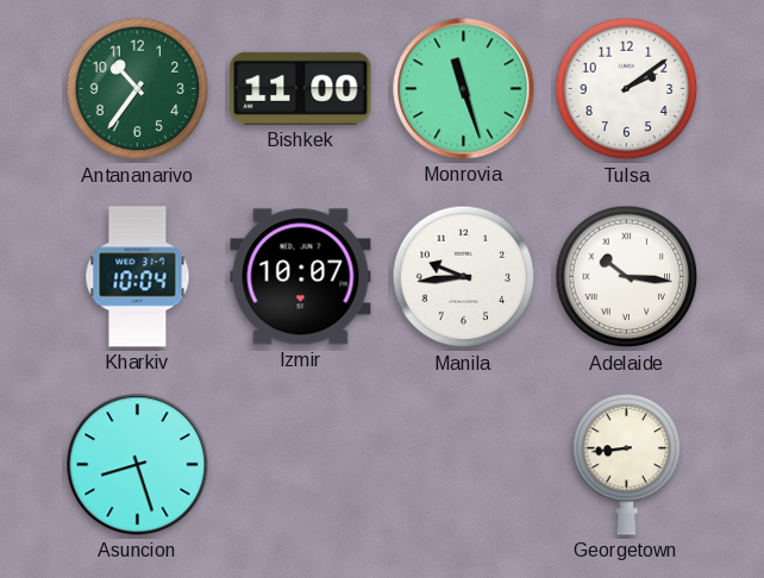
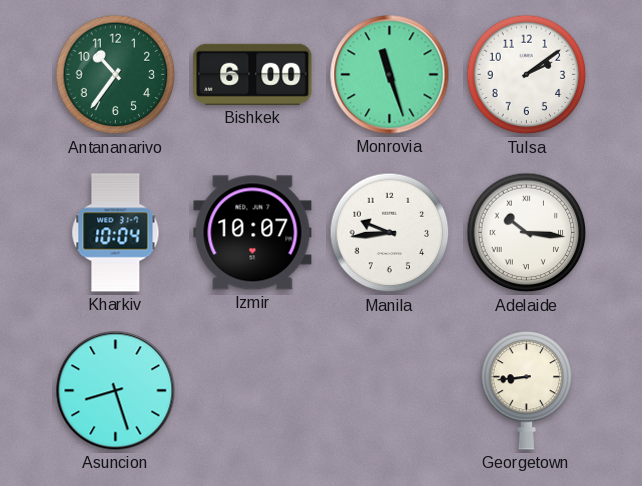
Bishkek: 11:00 -> 6:00 (253, 74)
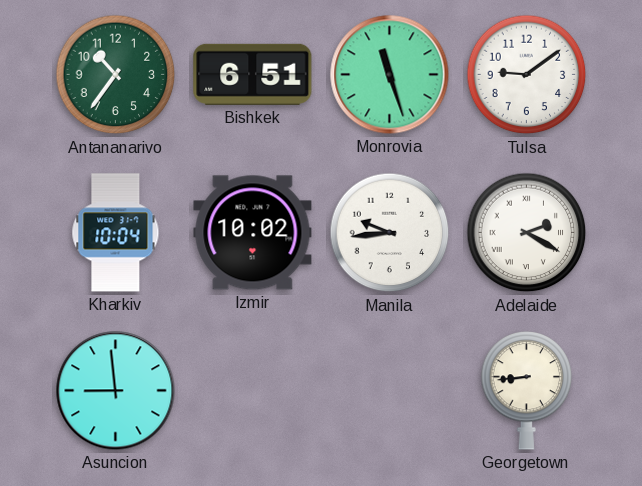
Bishkek: 6:00 -> 6:51 (253, 74)
Tulsa: 2:09 -> 9:09 (527, 75)
Izmir: 10:07 -> 10:02 (253, 233)
Adelaide: 10:16 -> 2:20 (527, 233)
Asuncion: 8:27 -> 8:59 (116, 391)
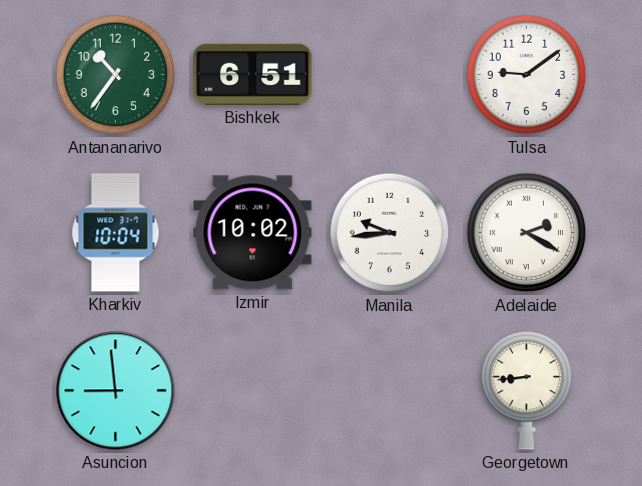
Monrovia: 11:27 -> none (390, 75)
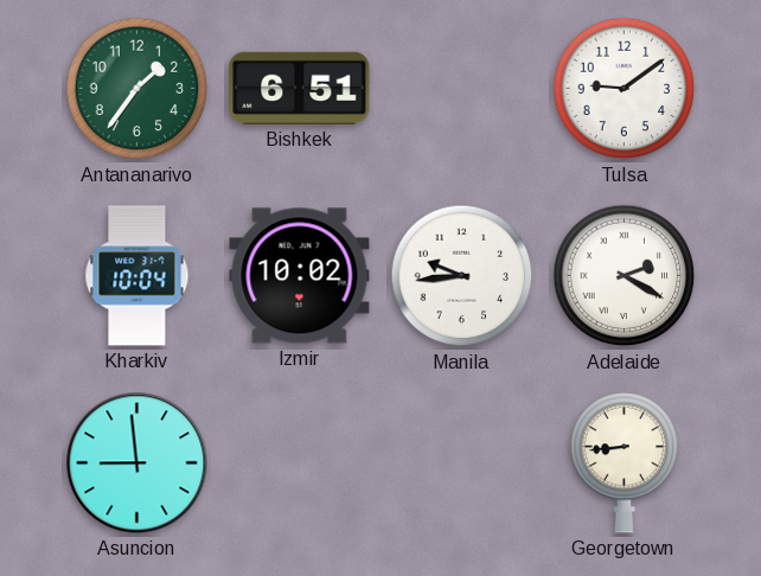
Antananarivo: 10:36 -> 1:36 (138, 89)
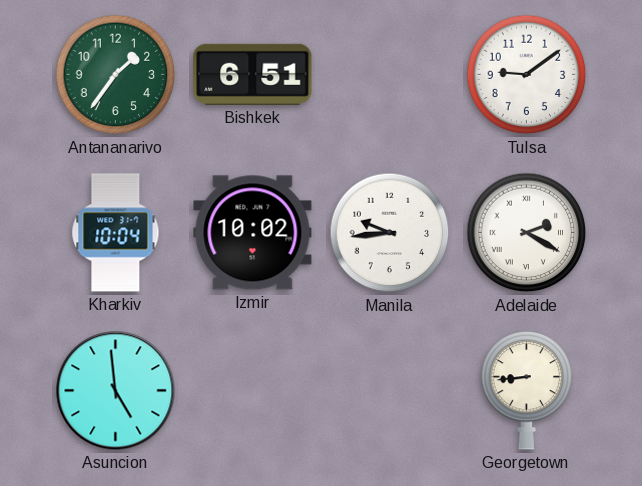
Asuncion: 8:59 -> 4:59 (116, 391)
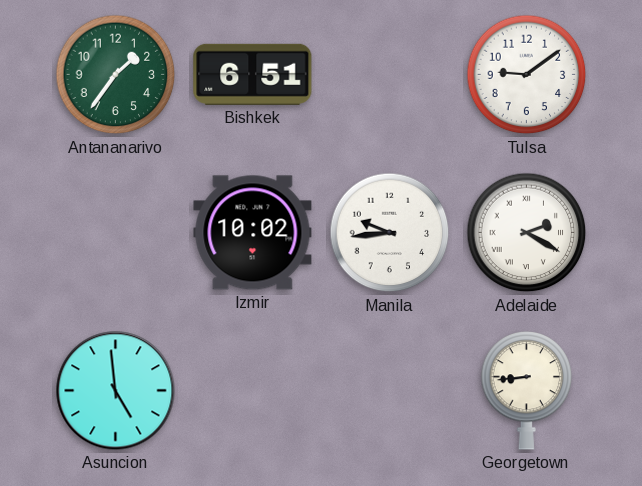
Kharkiv: 10:04 -> none (116, 233)
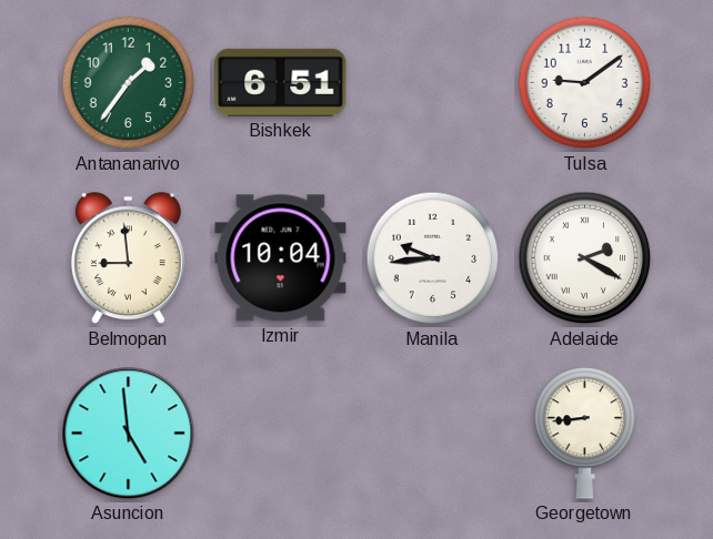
Belmopan: none -> 8:59 (128, 258)
Izmir: 10:02 -> 10:04 (281, 258)
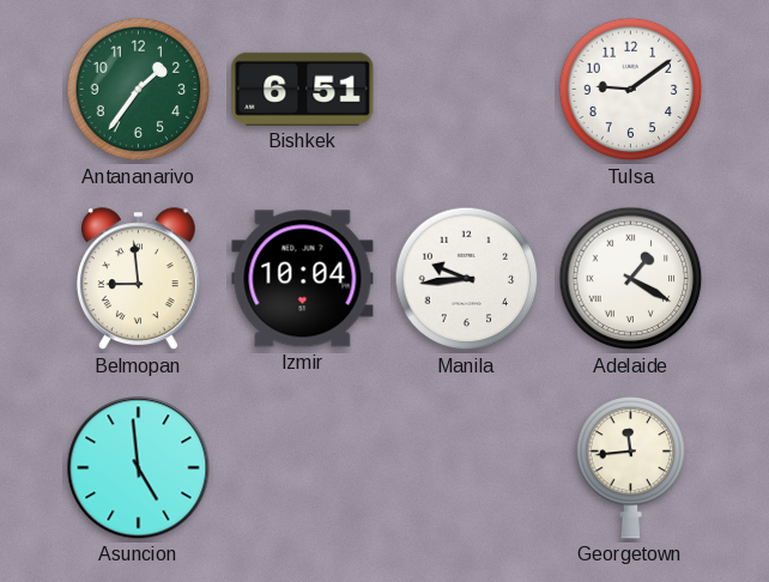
Adelaide: 2:20 -> 1:20 (631, 279)
Georgetown: 8:44 -> 11:44 (631, 467)
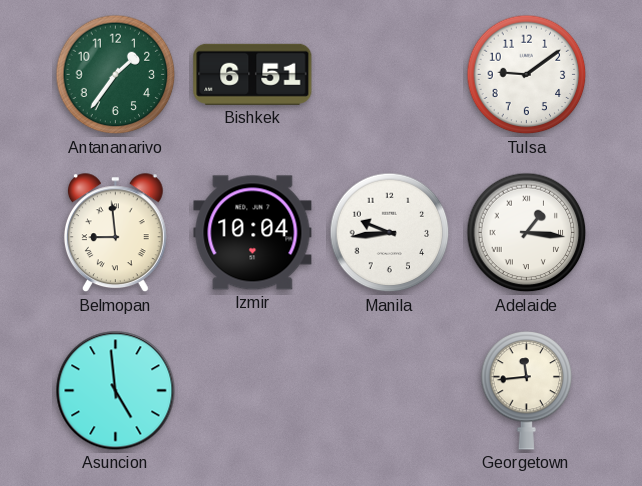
Adelaide: 1:20 -> 1:16 (527, 233)
